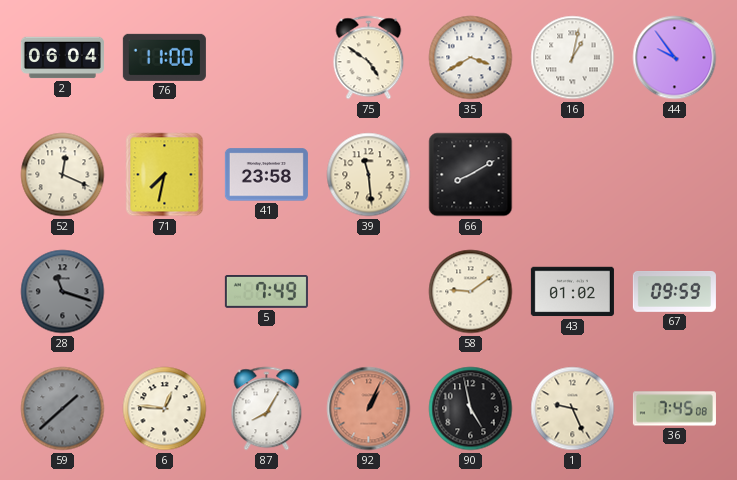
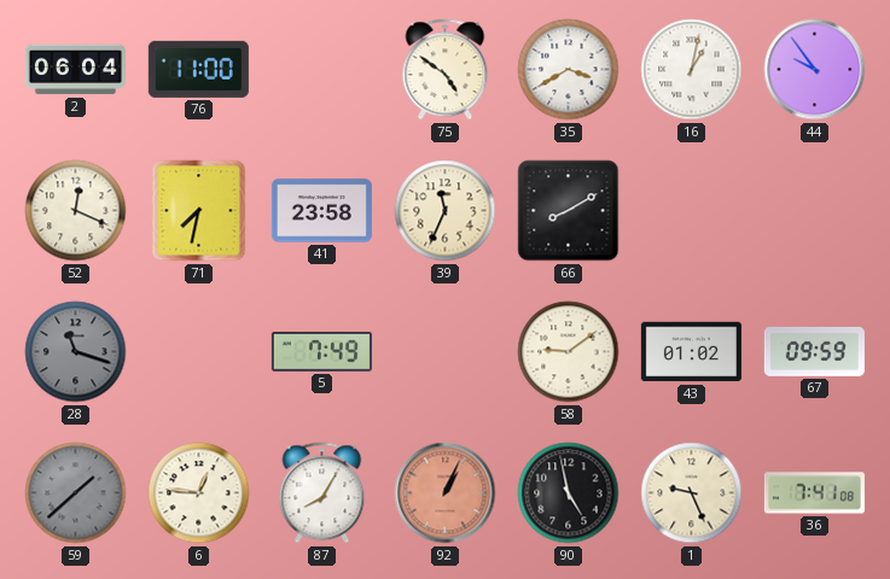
39: 11:29 -> 11:34 (446, 211)
36: 7:45 -> 7:41 (814, 493)
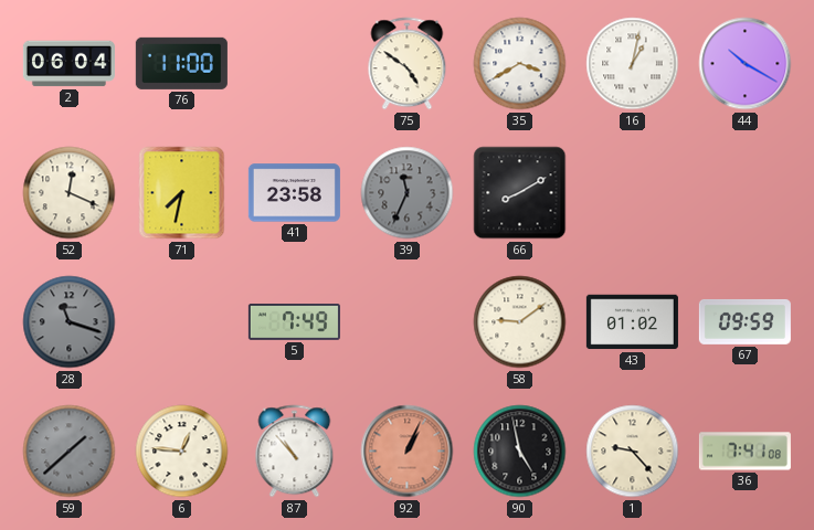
44: 9:54 -> 10:20 (746, 64)
39 dial: cream -> grey (408, 193)
87: 8:05 -> 10:53 (295, 452)
1: 9:26 -> 9:23 (633, 452)
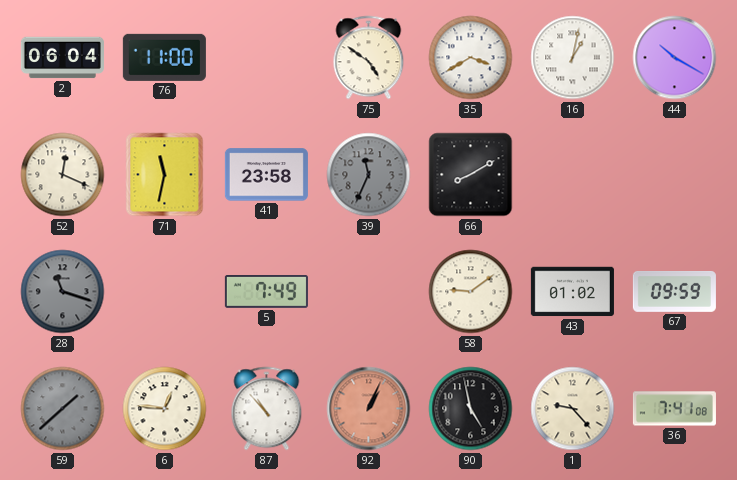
71: 7:32 -> 11:32 (165, 175)
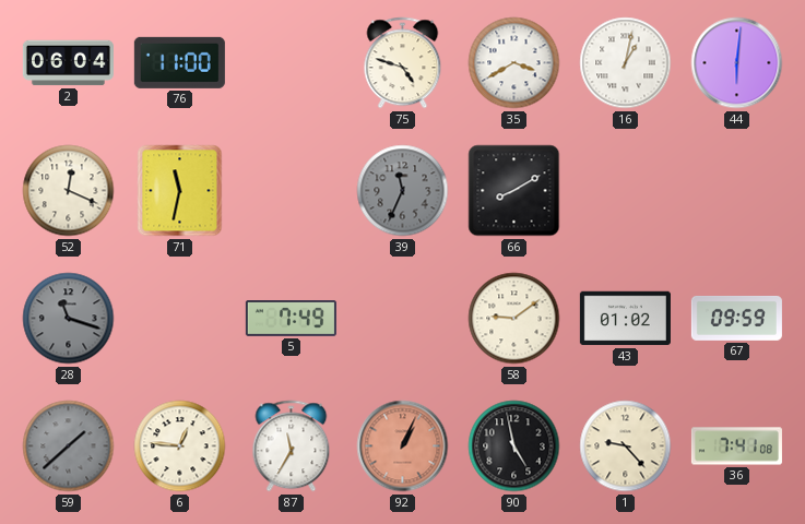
75: 4:51 -> 4:48 (403, 63)
44: 10:20 -> 6:01 (737, 63)
41: 23:58 -> none (266, 175)
87: 10:53 -> 11:35 (292, 446)
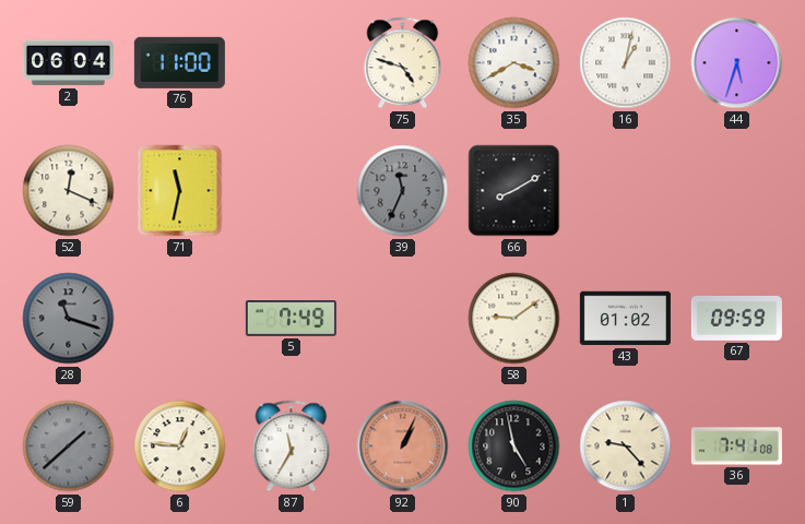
44: 6:01 -> 5:33 (737, 63)
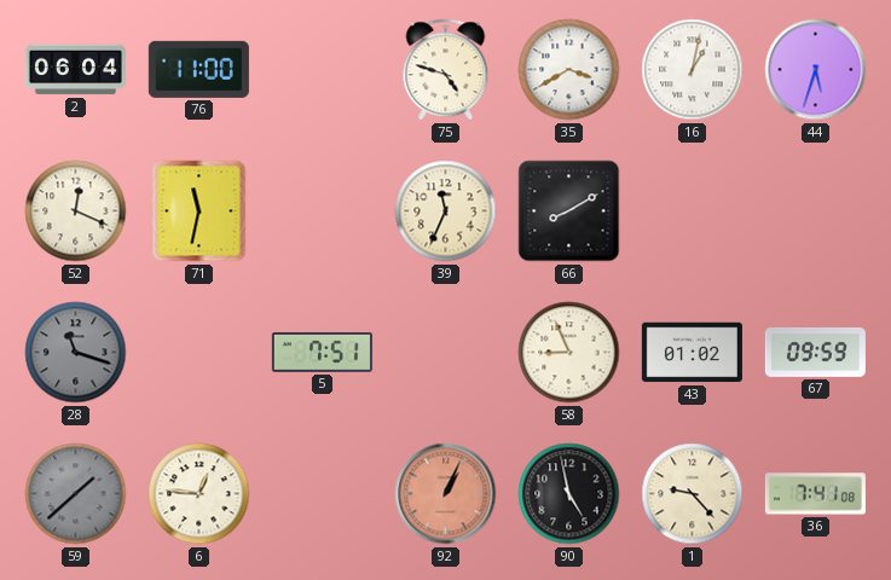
39 dial: grey -> cream (446, 211)
5: 7:49 -> 7:51 (322, 353)
58: 9:09 -> 8:56 (569, 353)
87: 11:35 -> none (292, 446)
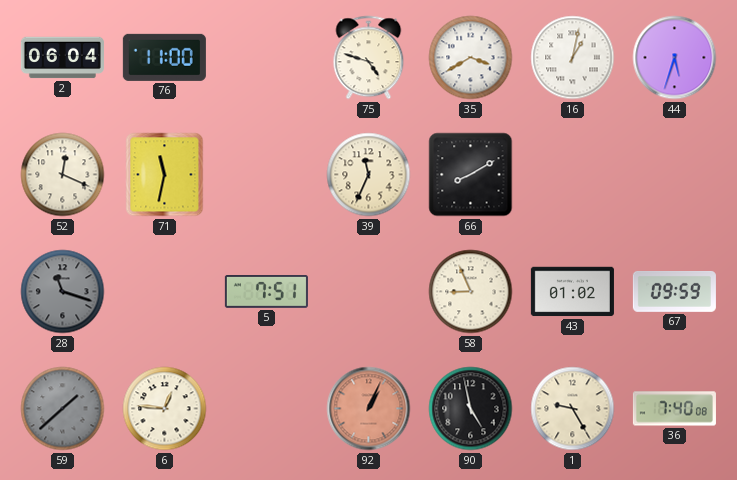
1: 9:23 -> 9:25 (573, 409)
36: 7:41 -> 7:40 (674, 409)
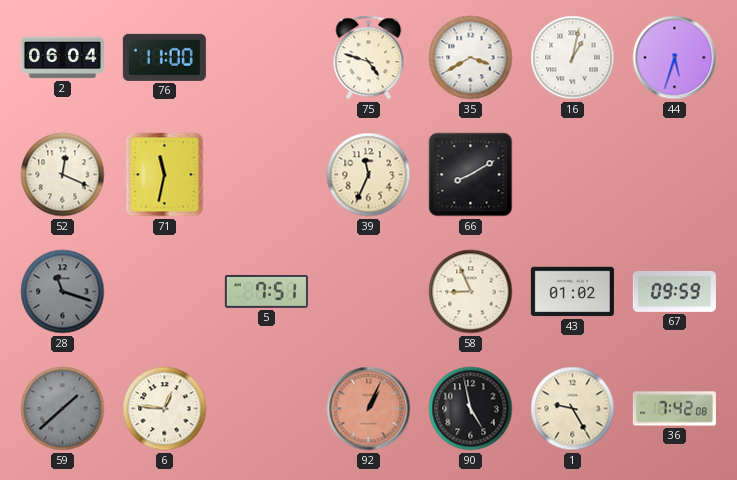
36: 7:40 -> 7:42 (674, 409)
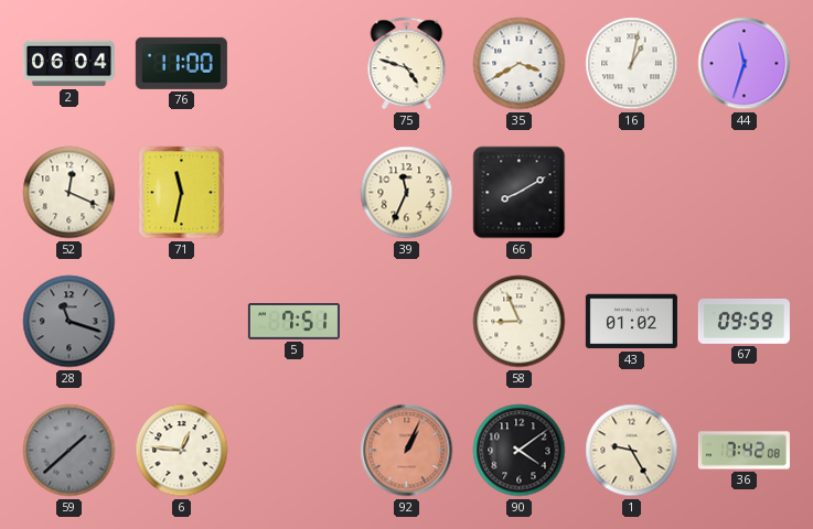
44: 5:33 -> 11:33 (745, 64)
90: 4:58 -> 4:09 (520, 451)
